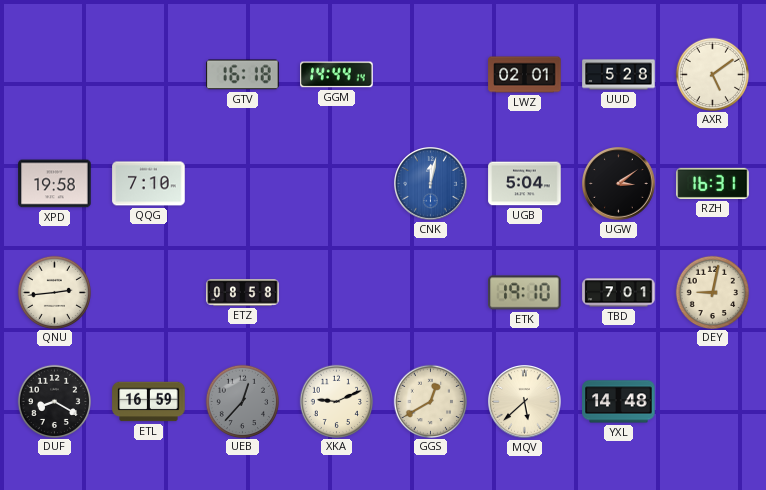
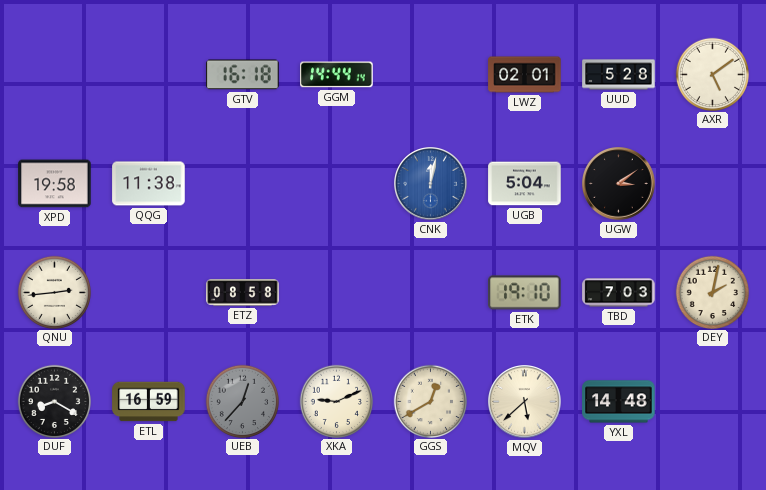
QQG: 7:10 -> 11:38 (149, 184)
RZH: 16:31 -> none (713, 183)
TBD: 7:01 -> 7:03 (619, 293)
DEY: 9:02 -> 2:02 (712, 292)
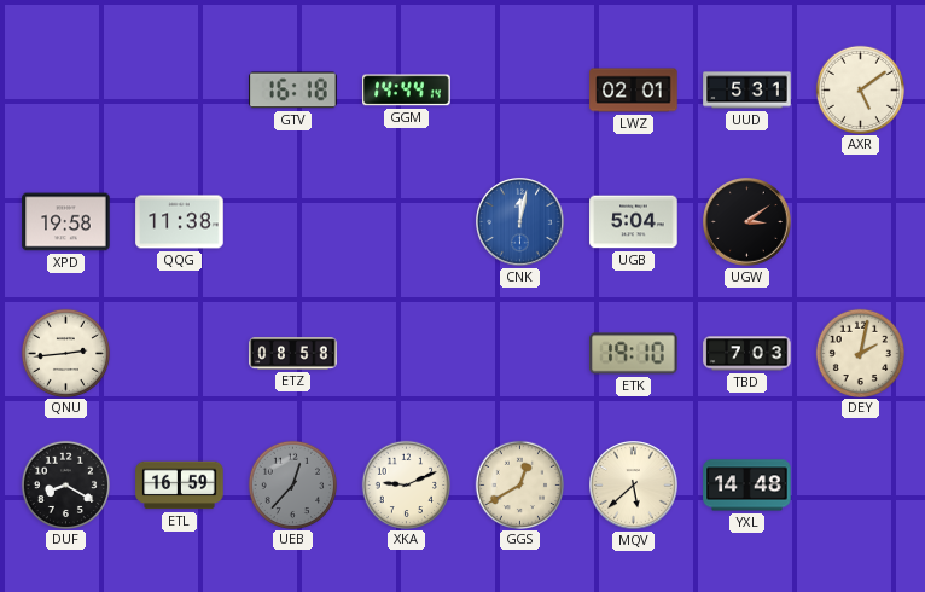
UUD: 5:28 -> 5:31 (747, 91)
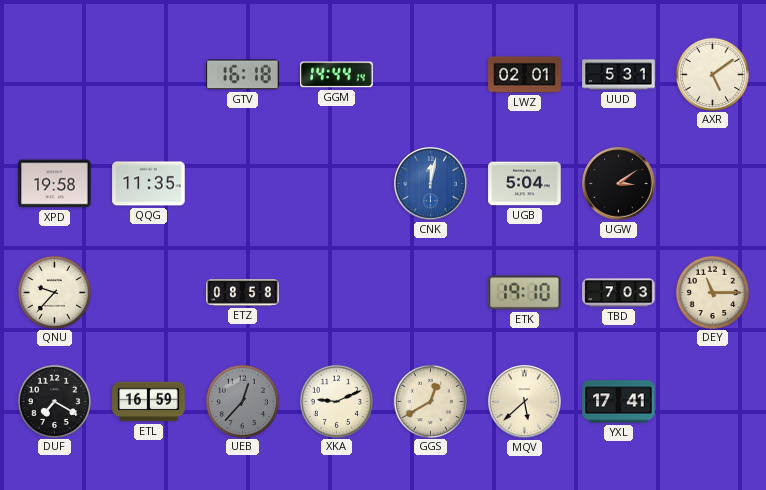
QQG: 11:38 -> 11:35 (149, 184)
QNU: 2:44 -> 9:37 (54, 292)
DEY: 2:02 -> 11:15 (712, 292)
DUF: 8:20 -> 7:20 (54, 401)
YXL: 14:48 -> 17:41 (619, 402)
